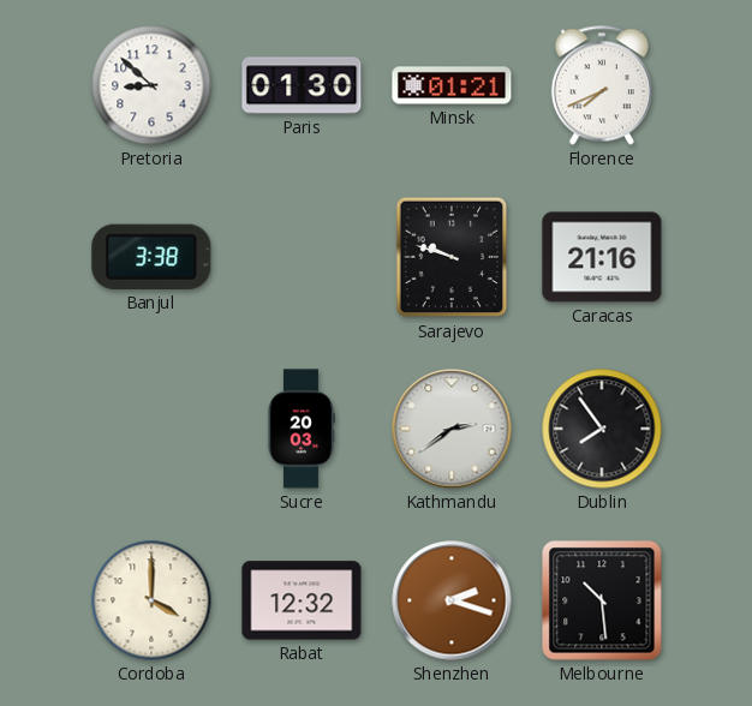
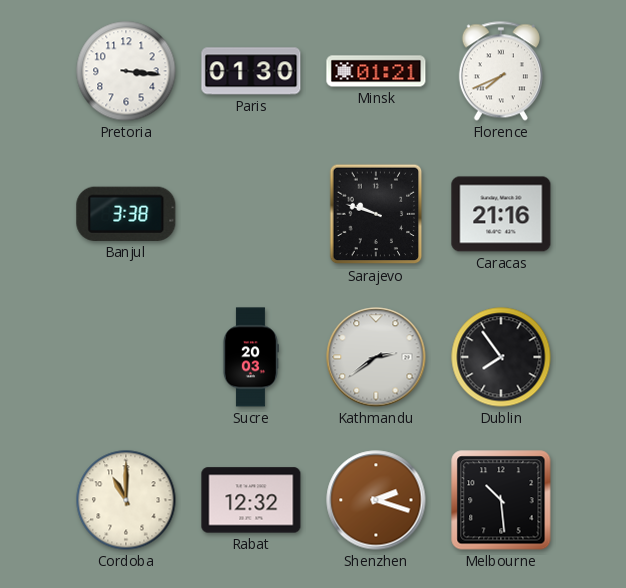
Pretoria: 8:52 -> 3:16 (126, 71)
Cordoba: 4:00 -> 11:00 (126, 500)
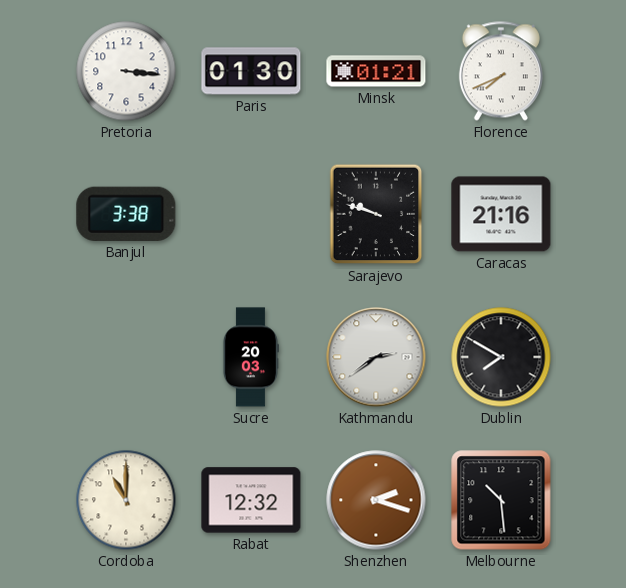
Dublin: 7:54 -> 7:50 (501, 357)
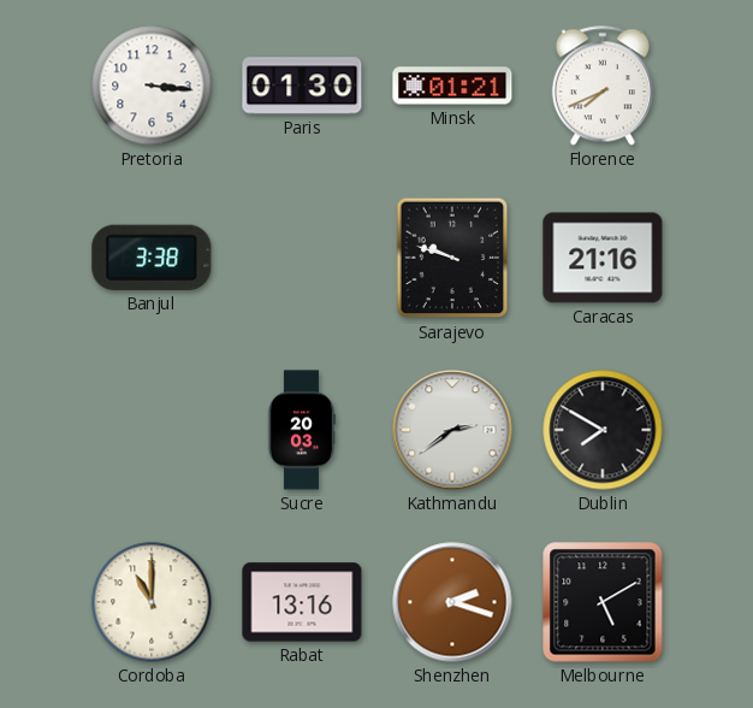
Rabat: 12:32 -> 13:16 (302, 602)
Melbourne: 10:29 -> 5:10 (603, 602)
